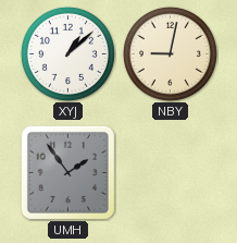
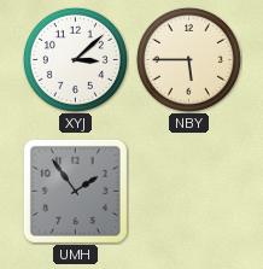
XYJ: 1:08 -> 3:08 (75, 59)
NBY: 9:02 -> 5:45 (188, 59)
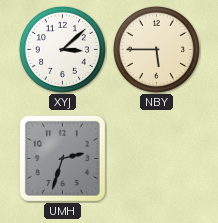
UMH: 1:54 -> 2:33 (62, 158)
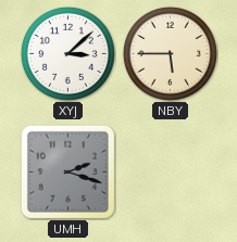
UMH: 2:33 -> 2:18 (67, 171)
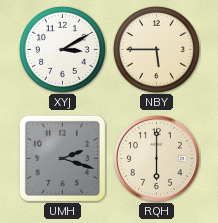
XYJ: 3:08 -> 3:10 (62, 49)
RQH: none -> 6:00 (156, 158)
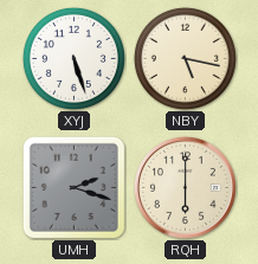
XYJ: 3:10 -> 5:27 (73, 58)
NBY: 5:45 -> 5:17 (185, 58)
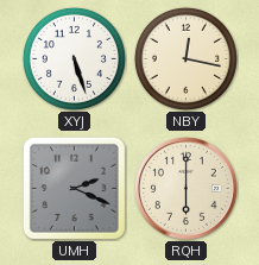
NBY: 5:17 -> 12:17 (185, 58)
UMH: 2:18 -> 2:19 (74, 188)
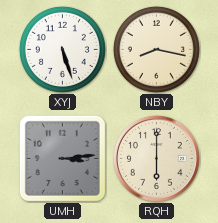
NBY: 12:17 -> 8:17 (156, 49)
UMH: 2:19 -> 3:14 (62, 158)
